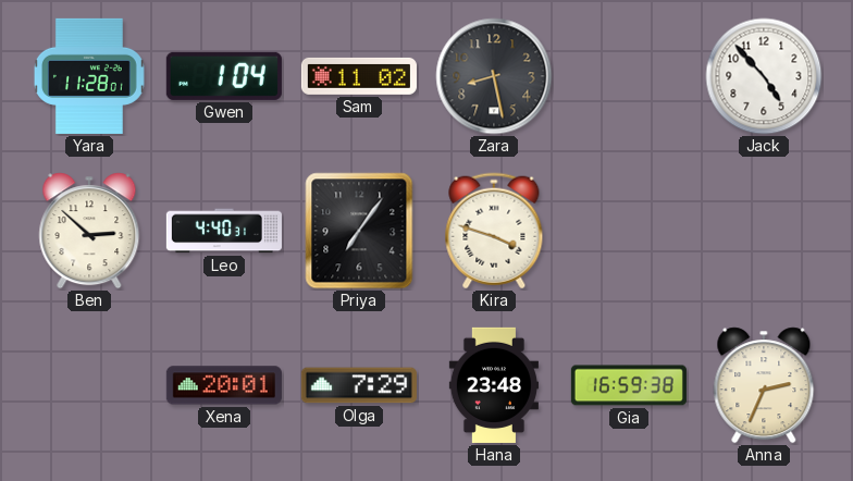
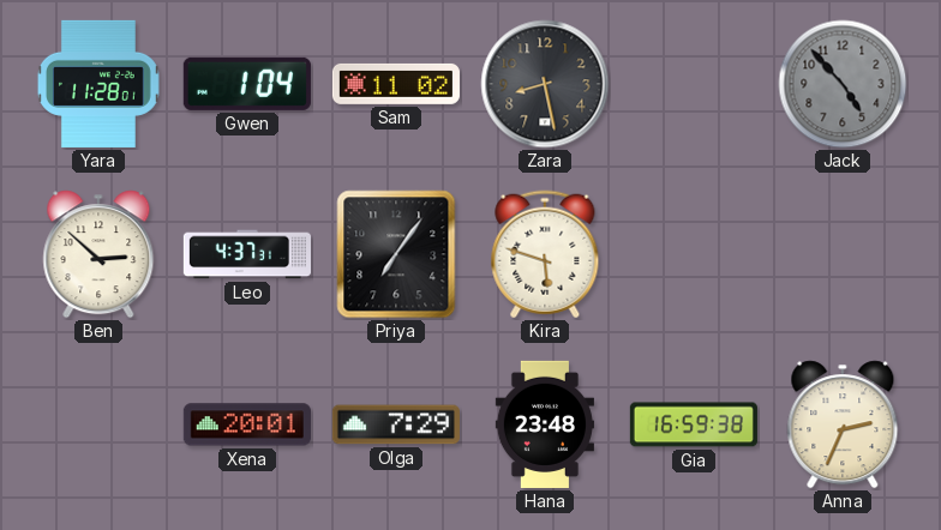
Jack dial: white -> grey (843, 84)
Leo: 4:40 -> 4:37 (247, 254)
Kira: 3:48 -> 5:48 (545, 254)
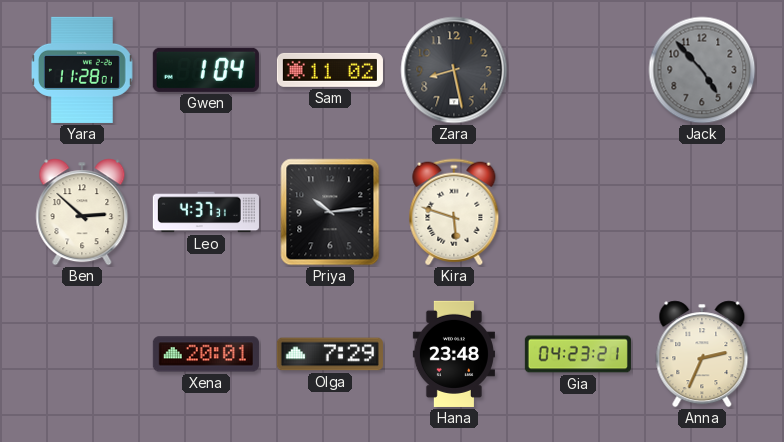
Priya: 7:06 -> 10:14 (330, 212)
Gia: 16:59 -> 04:23 (578, 354)
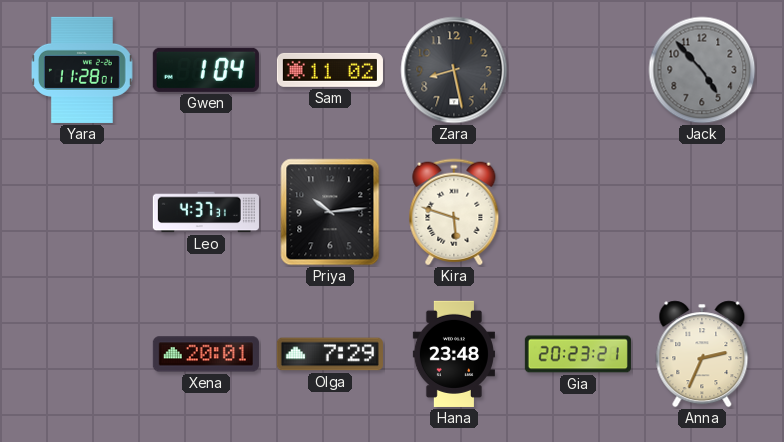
Ben: 2:52 -> none (82, 212)
Gia: 04:23 -> 20:23 (578, 354)
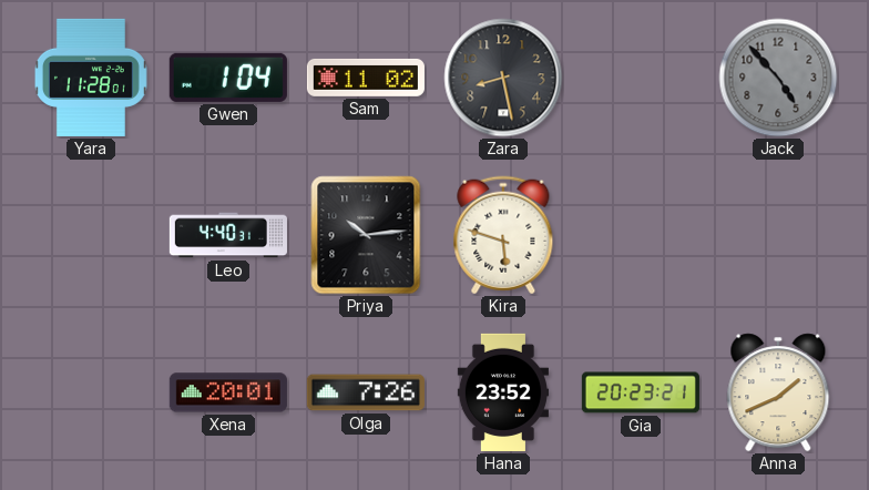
Leo: 4:37 -> 4:40 (228, 235)
Olga: 7:29 -> 7:26 (366, 392)
Hana: 23:48 -> 23:52 (503, 392)
Anna: 2:34 -> 1:41 (778, 392)
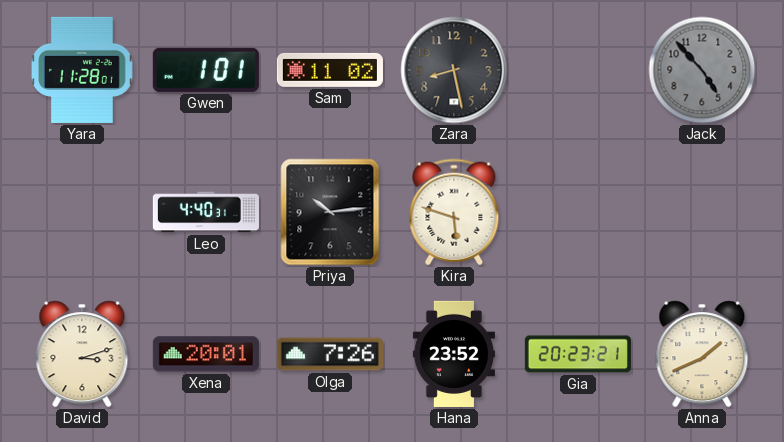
Gwen: 1:04 -> 1:01 (206, 70)
David: none -> 3:12 (82, 354)
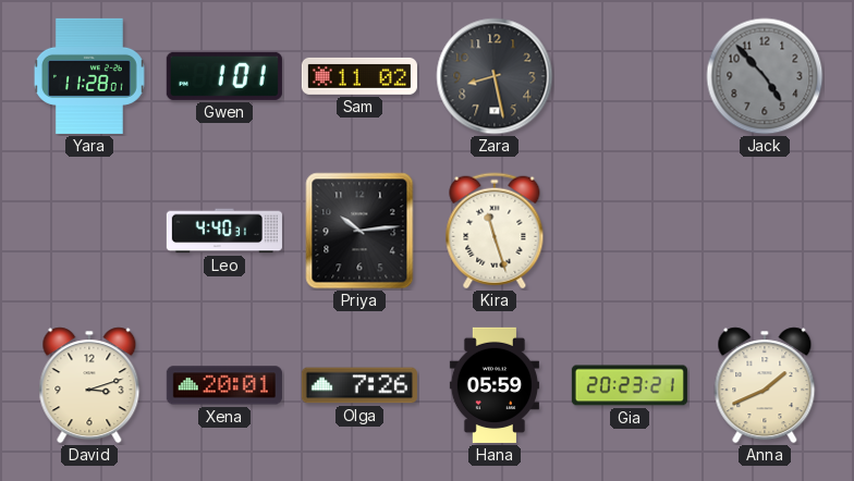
Kira: 5:48 -> 11:27 (495, 231)
Hana: 23:52 -> 05:59 (495, 385)
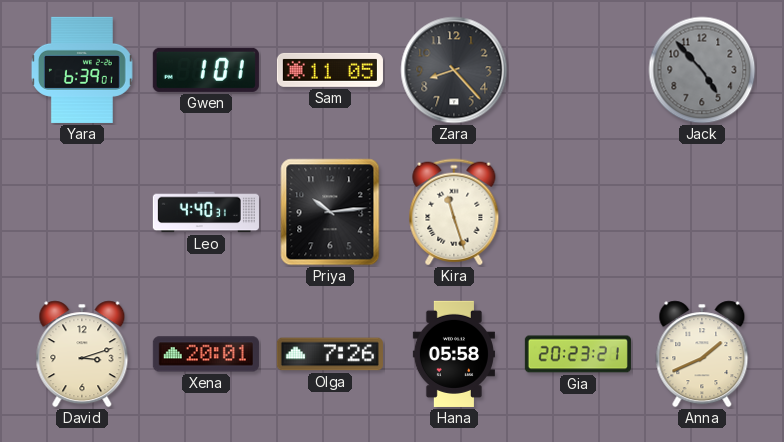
Yara: 11:28 -> 6:39 (82, 70)
Sam: 11:02 -> 11:05 (330, 70)
Zara: 8:28 -> 8:23 (454, 70)
Hana: 05:59 -> 05:58 (454, 354)
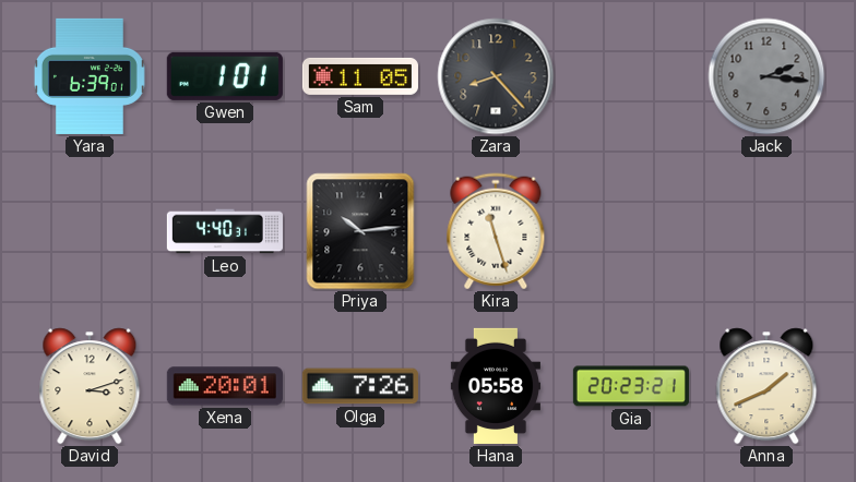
Jack: 4:53 -> 2:16 (766, 76)
